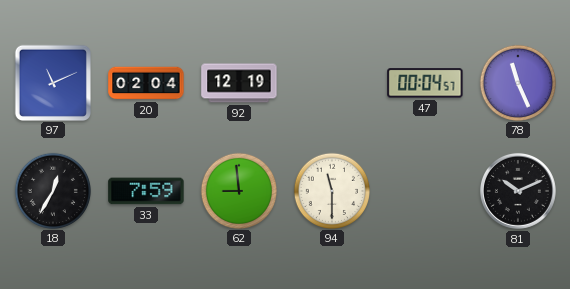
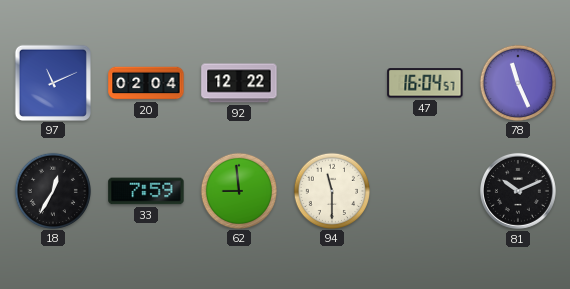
92: 12:19 -> 12:22 (239, 83)
47: 00:04 -> 16:04 (425, 83)
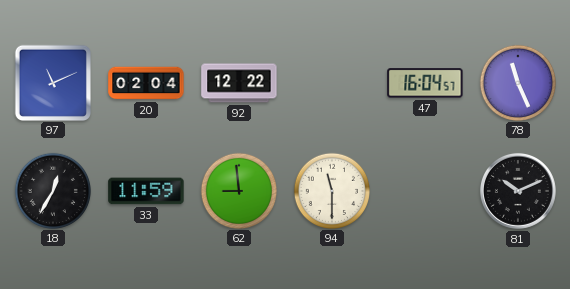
33: 7:59 -> 11:59 (146, 191)
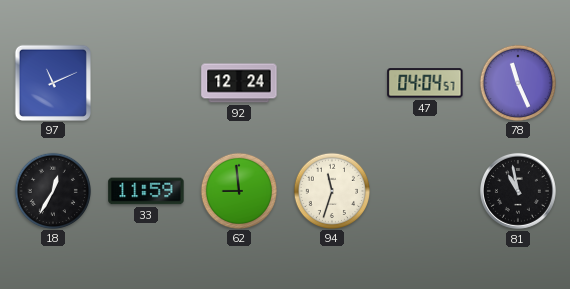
20: 02:04 -> none (146, 83)
92: 12:22 -> 12:24 (239, 83)
47: 16:04 -> 04:04 (425, 83)
94: 11:30 -> 11:33 (331, 190)
81: 10:11 -> 10:58 (518, 191)
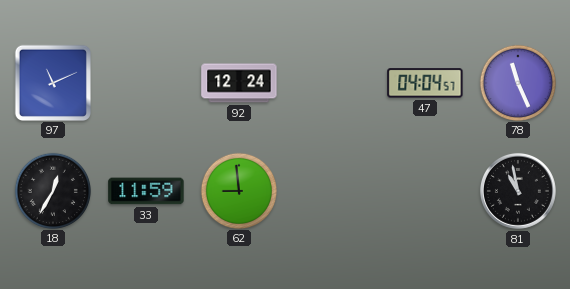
94: 11:33 -> none (331, 190)
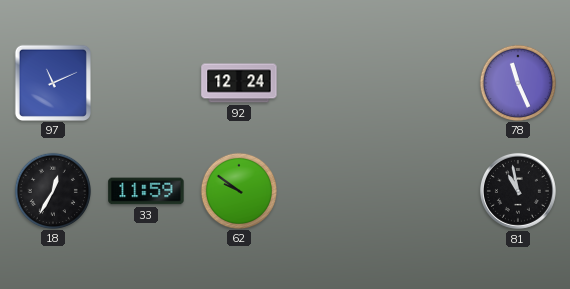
47: 04:04 -> none (425, 83)
62: 8:59 -> 9:51 (238, 190)
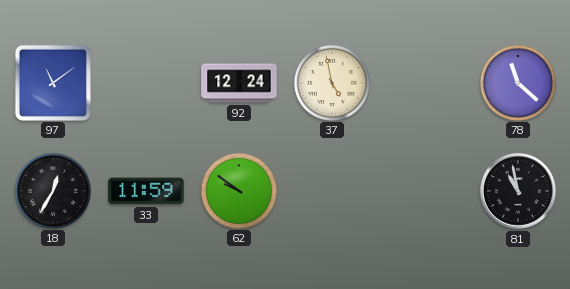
97: 11:11 -> 11:09 (52, 82)
37: none -> 4:58 (331, 82)
78: 11:26 -> 11:22 (517, 82)
